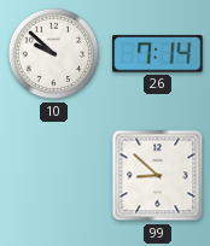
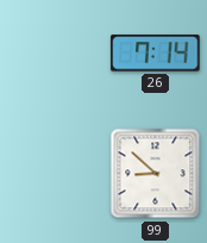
10: 9:52 -> none (54, 54)
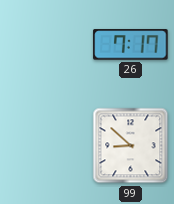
26: 7:14 -> 7:17 (131, 45)
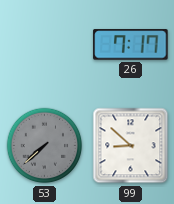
53: none -> 7:38 (45, 146)
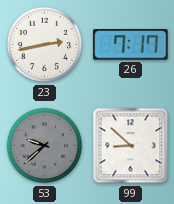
23: none -> 2:43 (45, 45)
53: 7:38 -> 9:38 (45, 146)
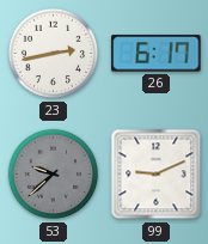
26: 7:17 -> 6:17 (157, 54)
99: 8:52 -> 9:11 (157, 175)
